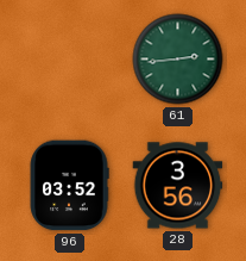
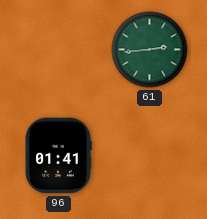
96: 03:52 -> 01:41 (58, 156)
28: 3:56 -> none (178, 186)
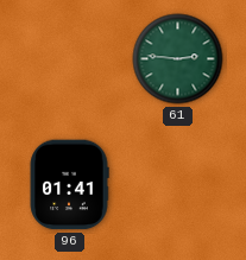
61: 2:44 -> 2:46 (178, 59)
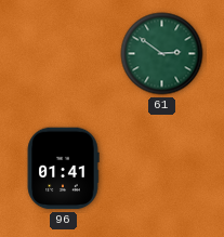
61: 2:46 -> 2:51 (162, 54)
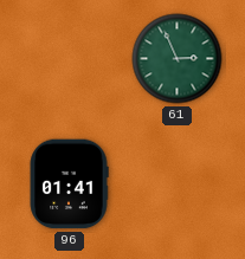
61: 2:51 -> 2:56 (178, 59)
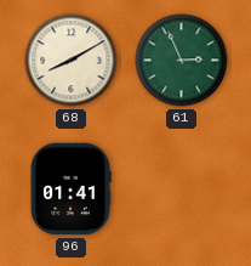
68: none -> 8:10 (72, 61)
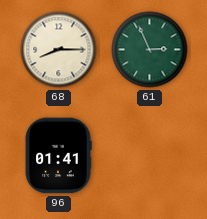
68: 8:10 -> 8:15 (59, 50)
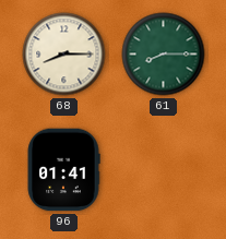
61: 2:56 -> 8:15 (164, 55)
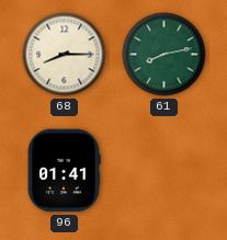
61: 8:15 -> 8:13 (164, 55)
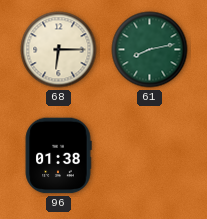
68: 8:15 -> 6:15 (59, 50)
96: 01:41 -> 01:38 (58, 156)
